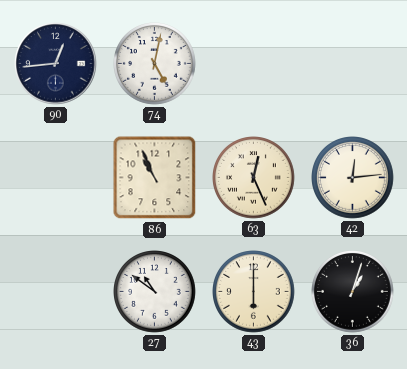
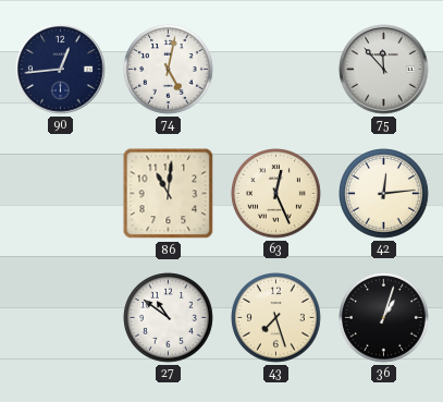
75: none -> 11:53 (384, 70)
86: 10:56 -> 11:01 (169, 194)
43: 6:00 -> 7:27 (276, 318)
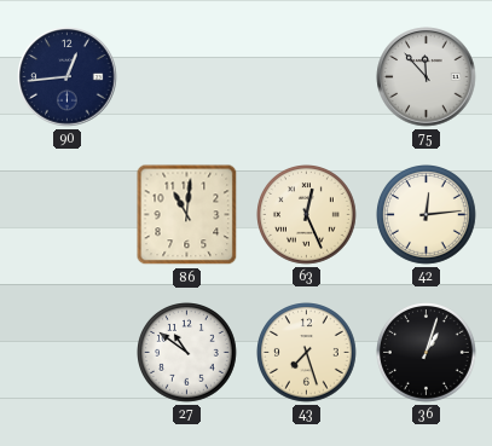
74: 5:02 -> none (169, 70)
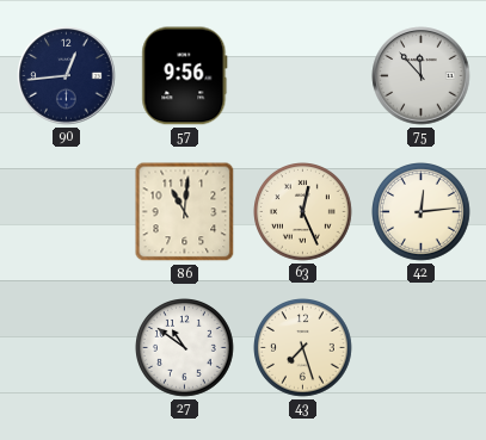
57: none -> 9:56 (185, 76)
36: 1:03 -> none (427, 353)
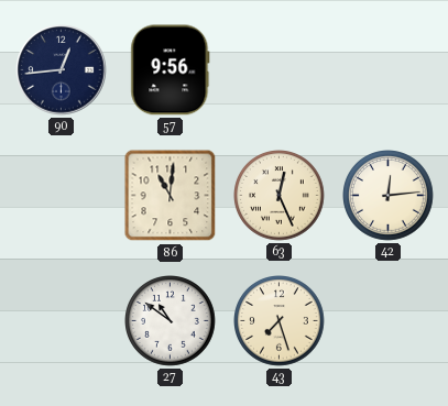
75: 11:53 -> none (422, 76)
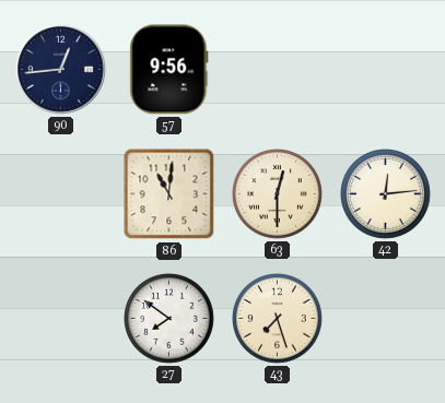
63: 12:26 -> 12:30 (278, 194)
27: 10:51 -> 7:51 (169, 319)
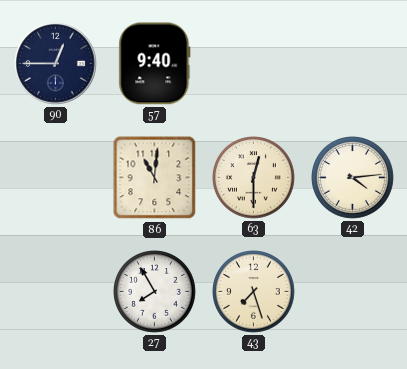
90: 12:44 -> 12:45 (56, 64)
57: 9:56 -> 9:40 (155, 64)
42: 12:14 -> 4:14 (353, 178)
27: 7:51 -> 7:55 (155, 292)
